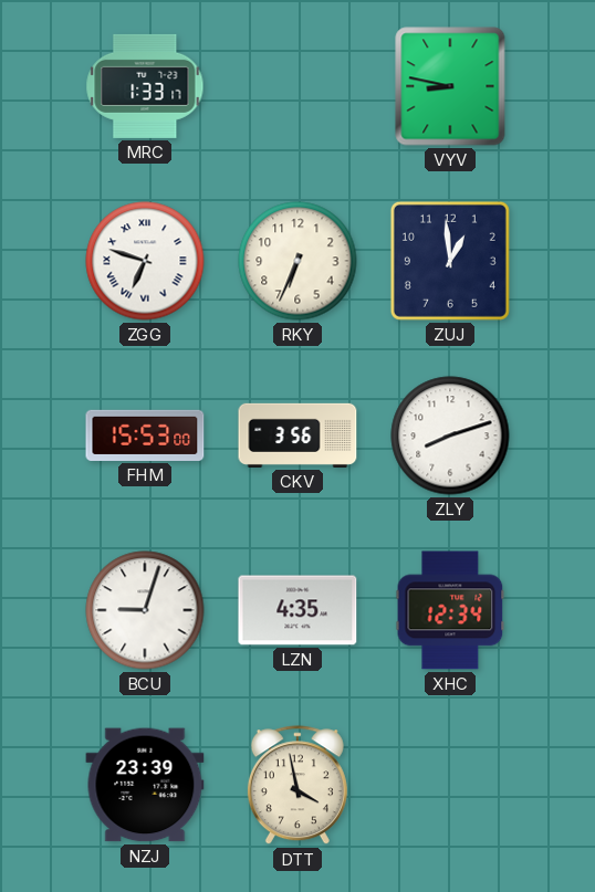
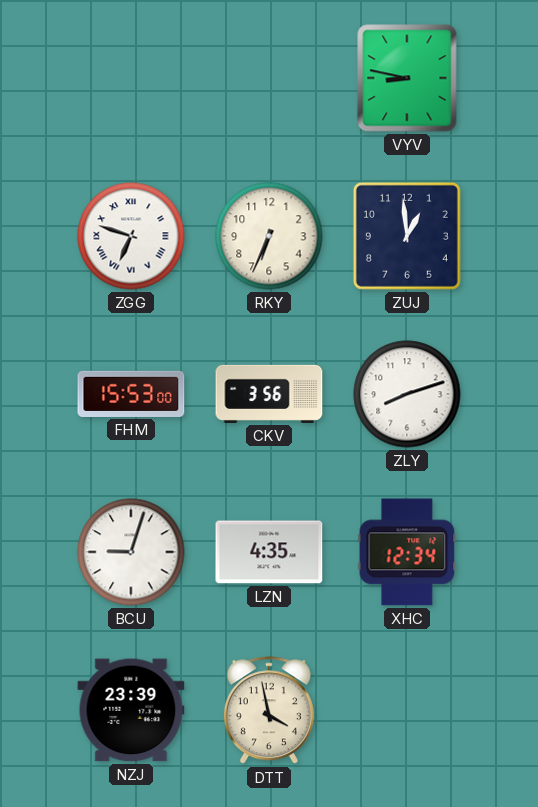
MRC: 1:33 -> none (145, 86)
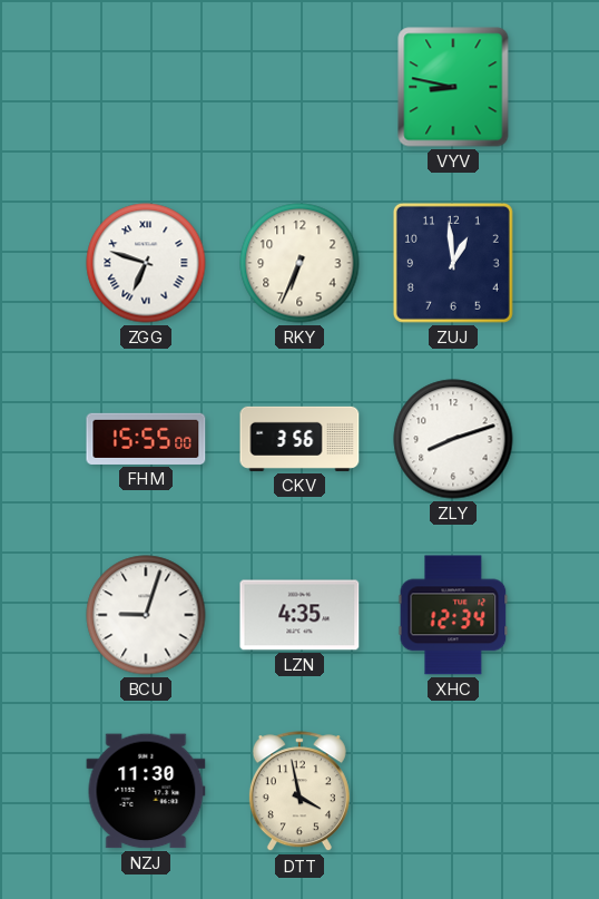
FHM: 15:53 -> 15:55 (146, 439)
NZJ: 23:39 -> 11:30 (146, 791)
